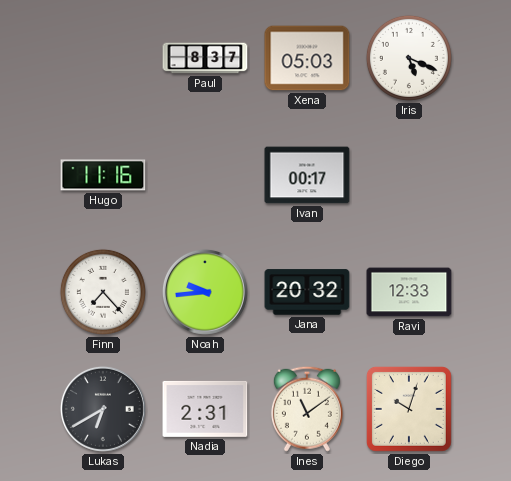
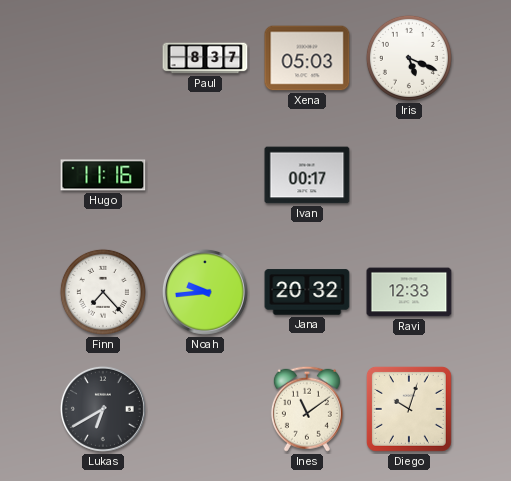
Nadia: 2:31 -> none (205, 409)
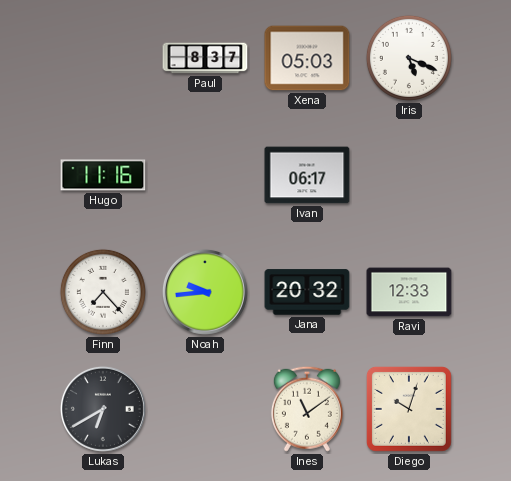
Ivan: 00:17 -> 06:17 (307, 175)
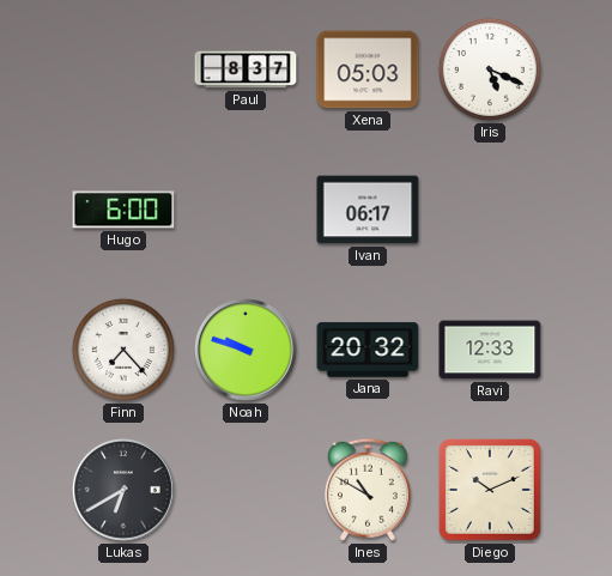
Hugo: 11:16 -> 6:00 (123, 210)
Noah: 9:44 -> 9:48 (246, 350)
Ines: 11:09 -> 10:50 (368, 490)
Diego: 10:03 -> 10:11 (490, 490)
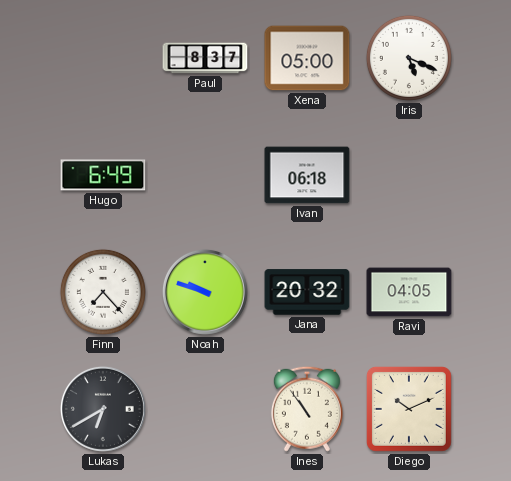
Xena: 05:03 -> 05:00 (307, 58)
Hugo: 6:00 -> 6:49 (103, 175)
Ivan: 06:17 -> 06:18 (307, 175)
Ravi: 12:33 -> 04:05 (409, 292)
Ines: 10:50 -> 10:54 (307, 409)
